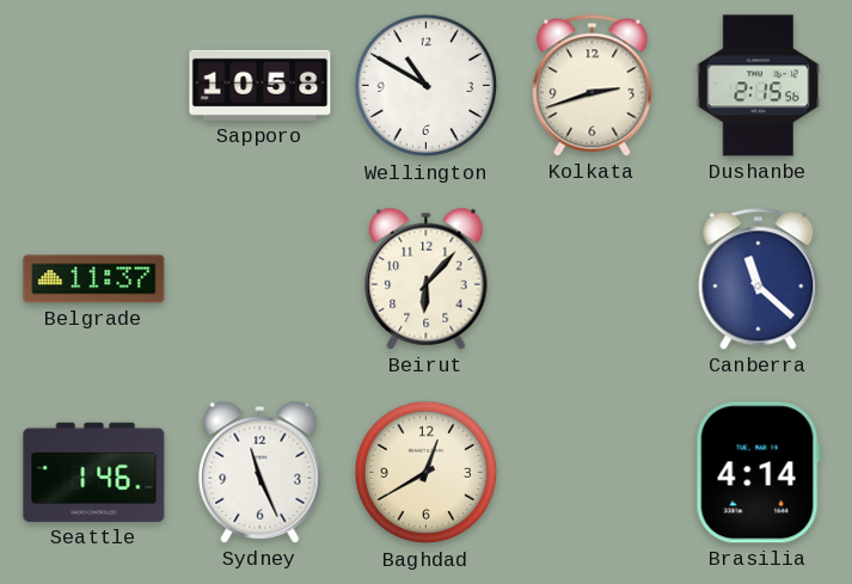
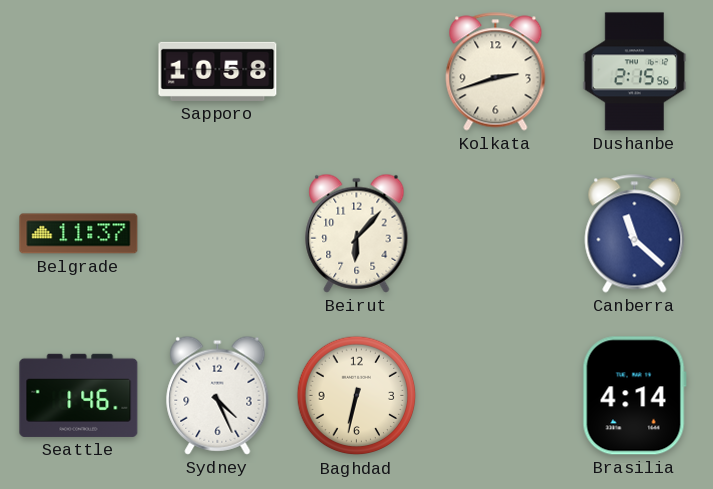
Wellington: 10:50 -> none (427, 86)
Sydney: 11:26 -> 4:26 (218, 395)
Baghdad: 12:40 -> 6:32 (357, 396)
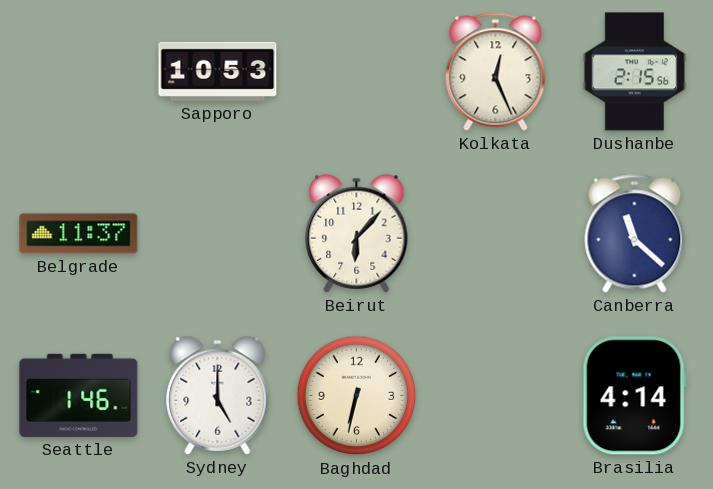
Sapporo: 10:58 -> 10:53 (218, 71)
Kolkata: 2:42 -> 12:26 (496, 72)
Sydney: 4:26 -> 5:00 (218, 395)
